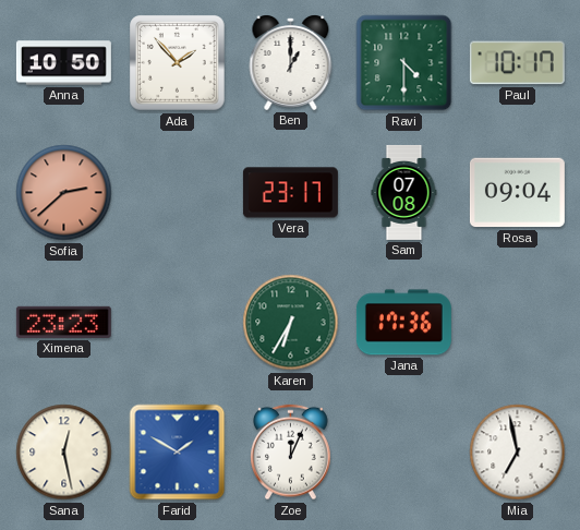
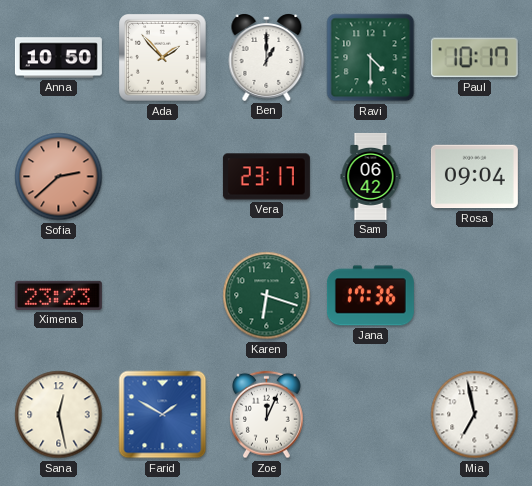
Sam: 07:08 -> 06:42 (371, 176)
Karen: 6:35 -> 6:18 (267, 296)
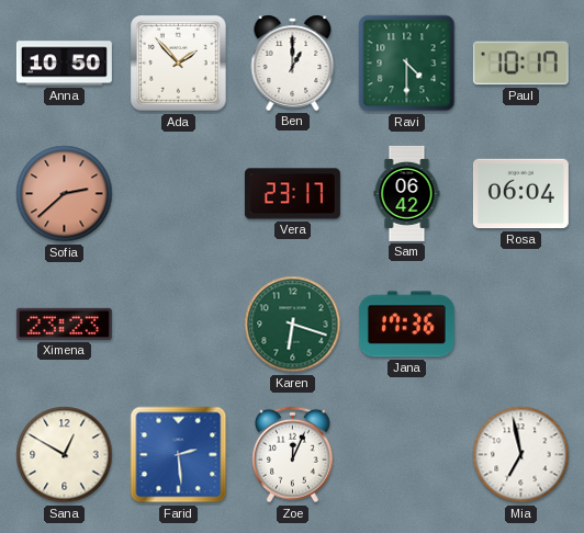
Rosa: 09:04 -> 06:04 (520, 194)
Sana: 12:28 -> 12:50 (65, 455)
Farid: 1:50 -> 2:29 (179, 455)
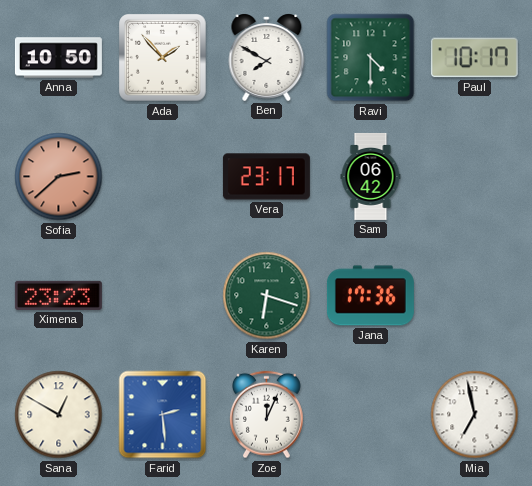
Ben: 1:00 -> 7:50 (267, 58)
Rosa: 06:04 -> none (520, 194)
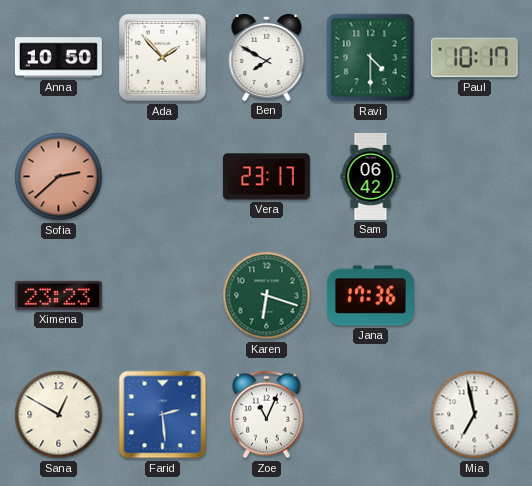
Zoe: 12:04 -> 11:04 (267, 415)
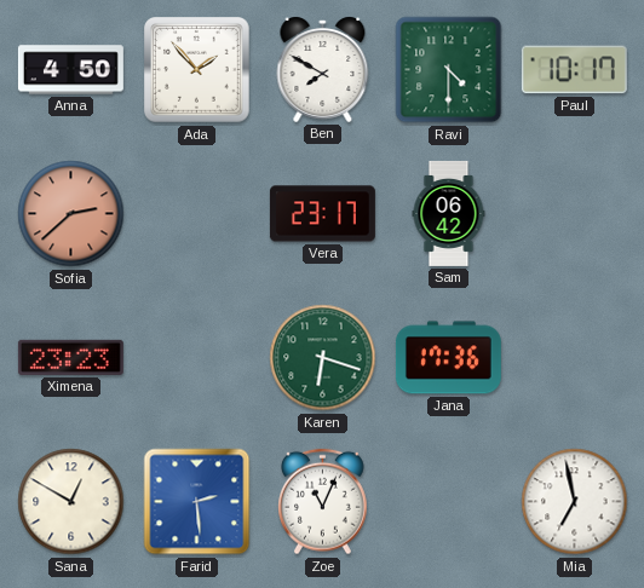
Anna: 10:50 -> 4:50 (70, 70)
